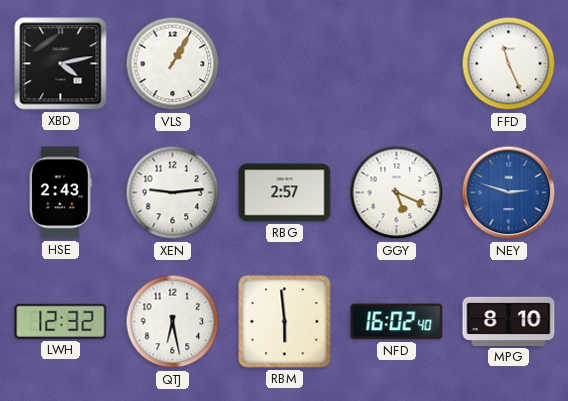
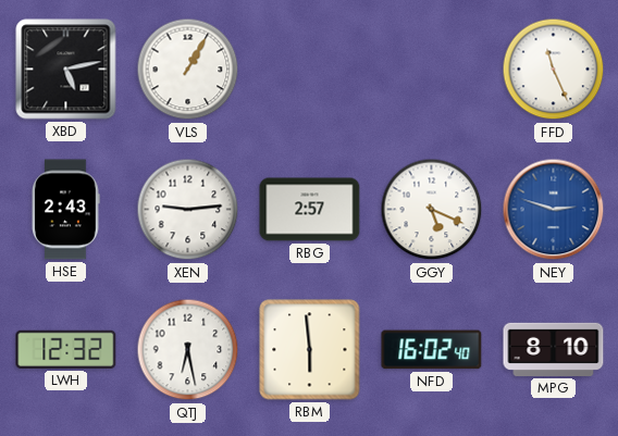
XBD: 4:13 -> 5:13 (66, 70)
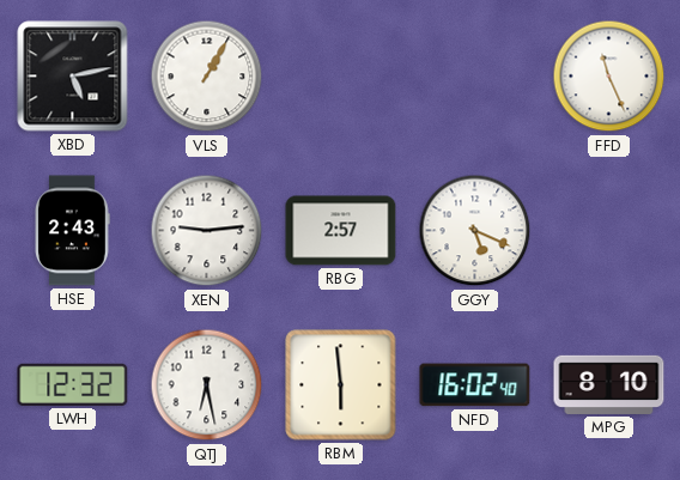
NEY: 2:48 -> none (554, 210)
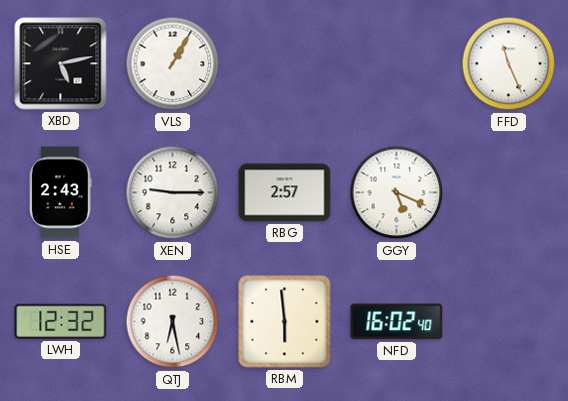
XEN: 9:14 -> 9:15 (173, 193)
MPG: 8:10 -> none (609, 384)
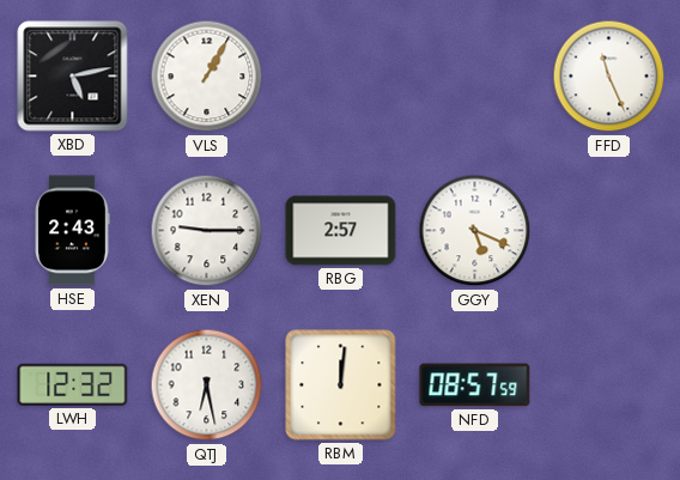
RBM: 5:59 -> 12:01 (341, 385)
NFD: 16:02 -> 08:57 (475, 385)
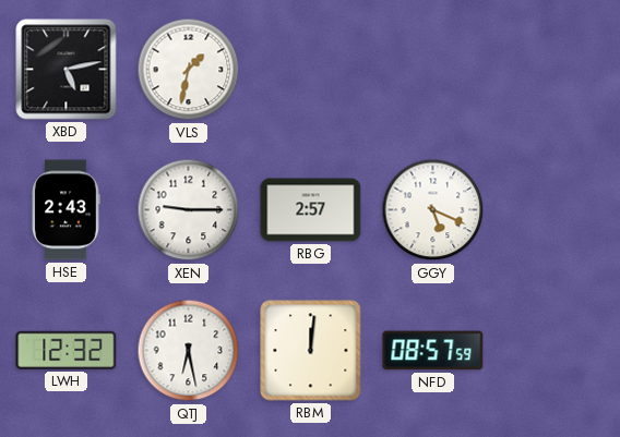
VLS: 1:05 -> 1:32 (189, 70)
FFD: 11:26 -> none (609, 77)
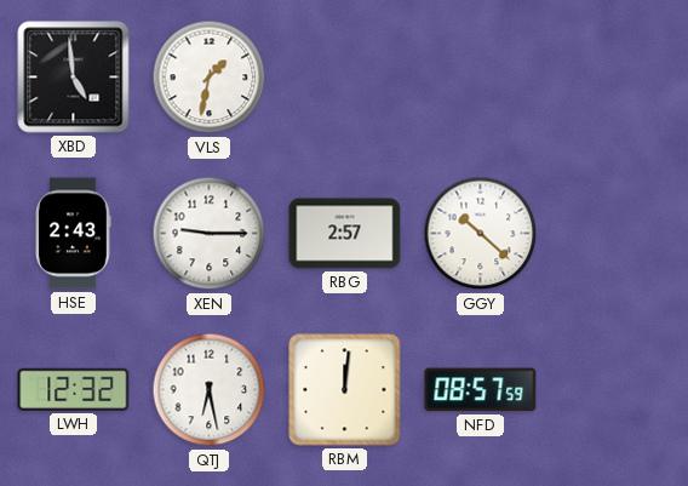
XBD: 5:13 -> 4:59 (74, 78)
GGY: 5:19 -> 10:22 (481, 234)
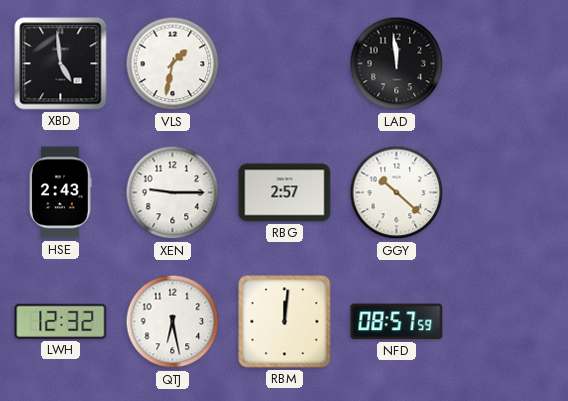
LAD: none -> 11:59 (397, 64)
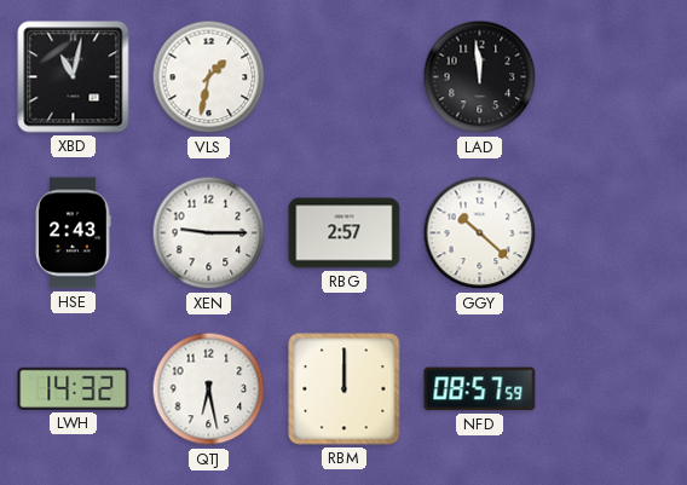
XBD: 4:59 -> 11:02 (74, 77)
LWH: 12:32 -> 14:32 (74, 388)
RBM: 12:01 -> 12:00 (345, 389)
